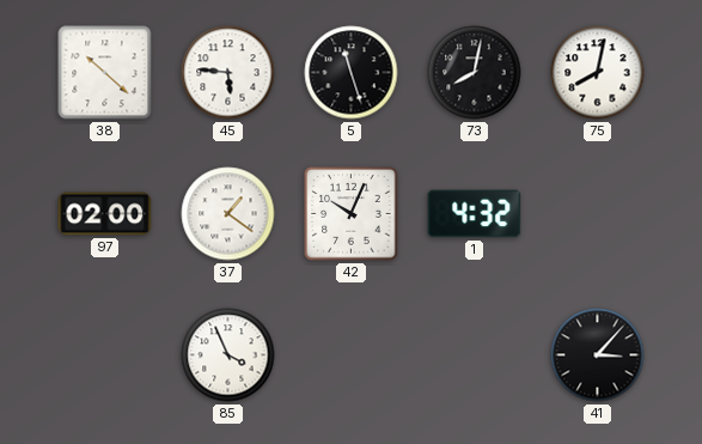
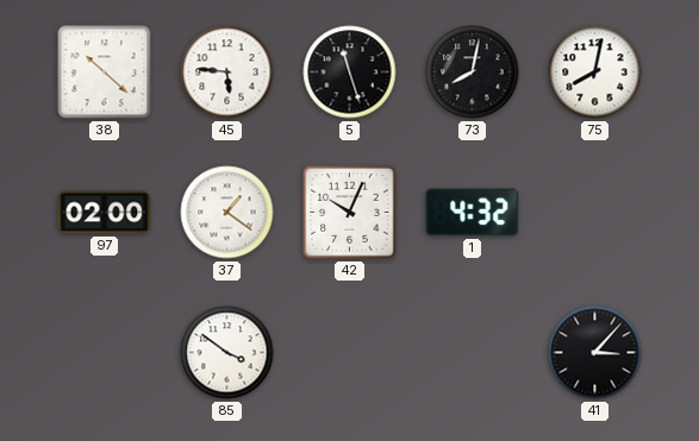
85: 3:56 -> 3:51 (227, 353)
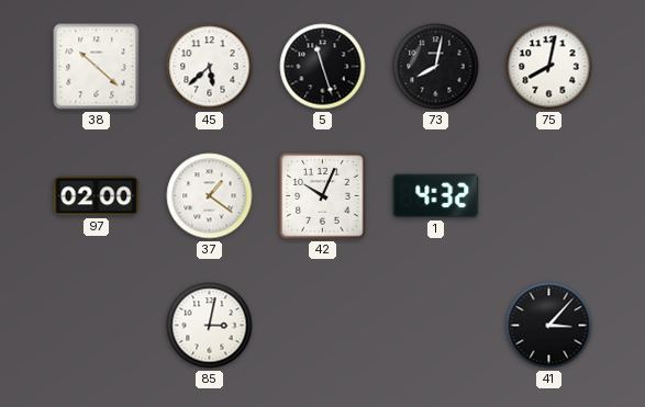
45: 5:46 -> 5:38 (210, 67)
85: 3:51 -> 3:02 (210, 326)
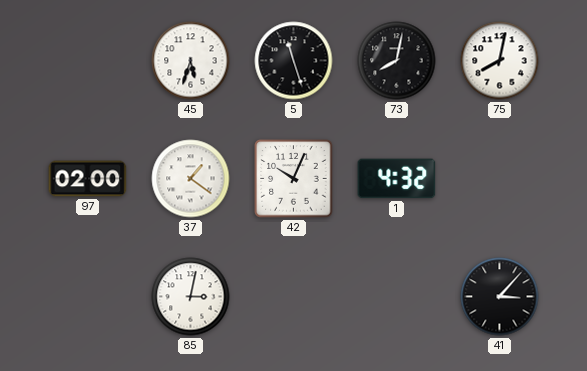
38: 10:22 -> none (97, 67)
45: 5:38 -> 5:33 (191, 61)
